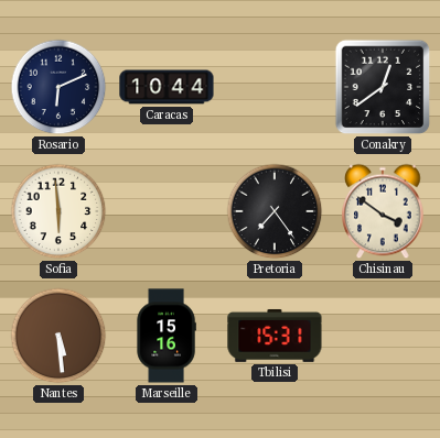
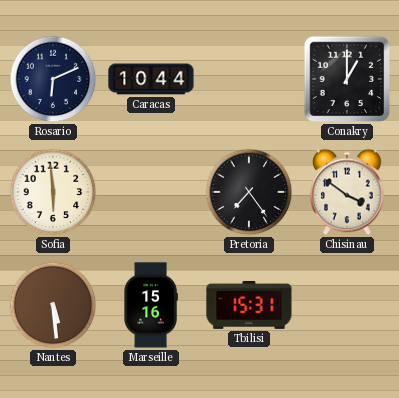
Conakry: 12:39 -> 1:00 (347, 79)
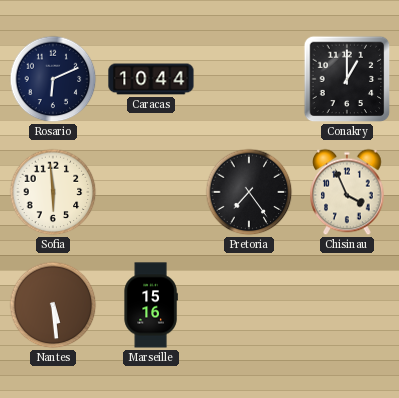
Chisinau: 3:51 -> 3:56 (347, 192)
Tbilisi: 15:31 -> none (249, 305)
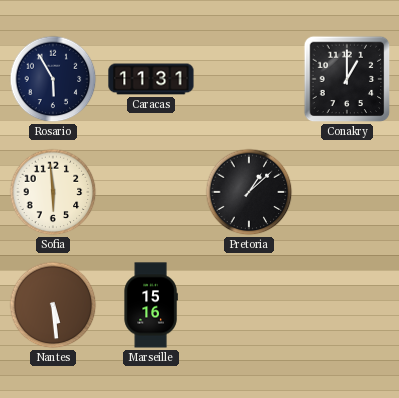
Rosario: 6:11 -> 5:55 (53, 79)
Caracas: 10:44 -> 11:31 (151, 79)
Pretoria: 7:24 -> 1:08 (249, 192)
Chisinau: 3:56 -> none (347, 192)
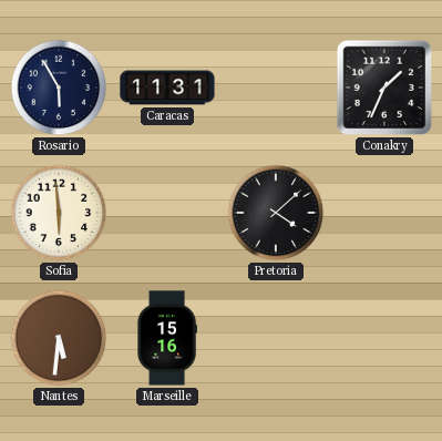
Conakry: 1:00 -> 1:34 (384, 88)
Pretoria: 1:08 -> 4:08 (276, 213)
Nantes: 5:29 -> 5:31 (59, 338)
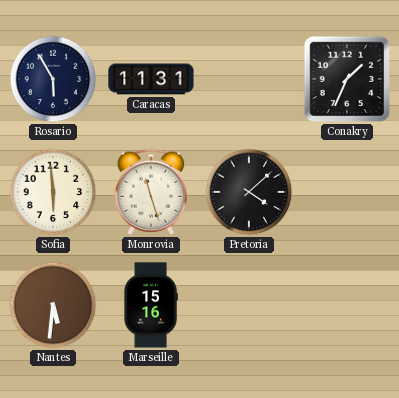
Monrovia: none -> 11:27 (151, 192)
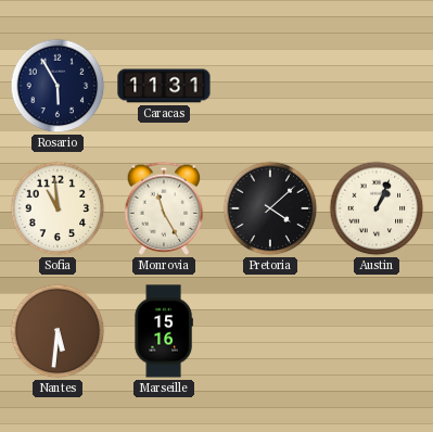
Conakry: 1:34 -> none (347, 79)
Sofia: 5:59 -> 10:59 (58, 208)
Monrovia: 11:27 -> 11:25 (164, 208)
Austin: none -> 1:04 (377, 208)
